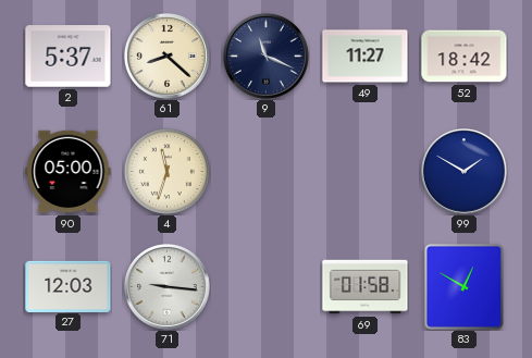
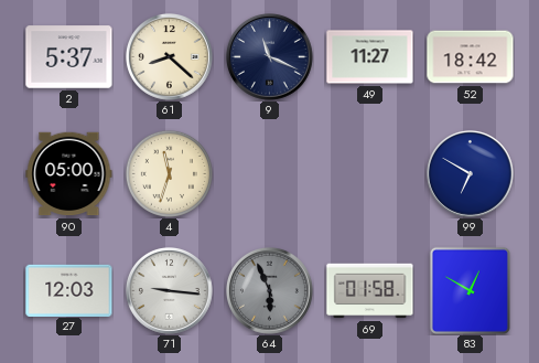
99: 1:50 -> 6:50 (471, 174)
64: none -> 5:56 (270, 291)
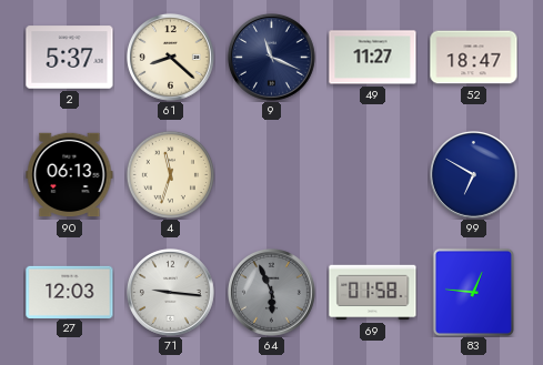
52: 18:42 -> 18:47 (474, 58)
90: 05:00 -> 06:13 (70, 175)
83: 12:50 -> 12:46 (473, 292)
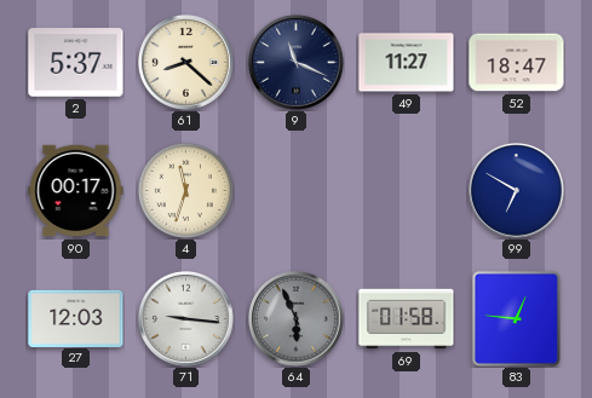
90: 06:13 -> 00:17 (76, 191)
